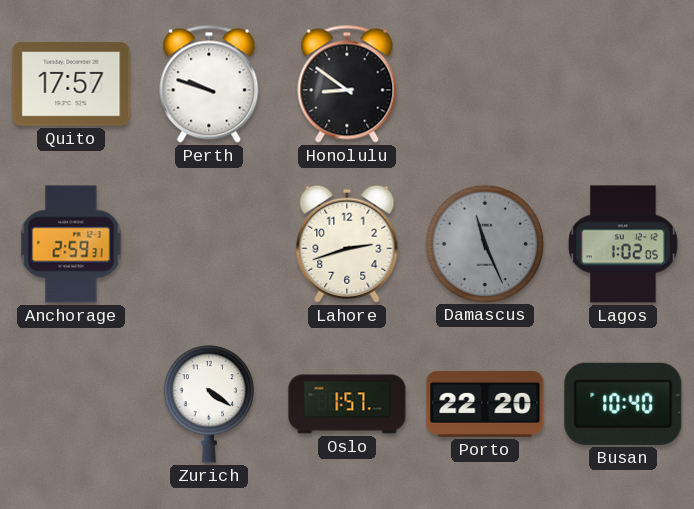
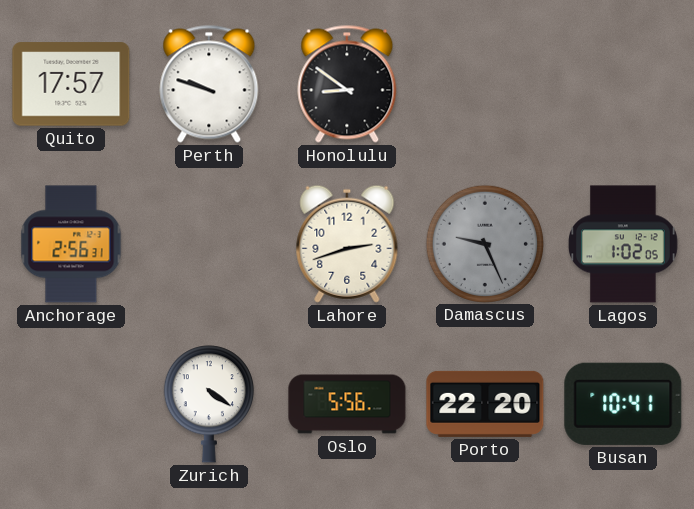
Anchorage: 2:59 -> 2:56 (71, 244)
Damascus: 11:26 -> 9:26 (484, 243)
Oslo: 1:57 -> 5:56 (347, 404)
Busan: 10:40 -> 10:41 (623, 404)
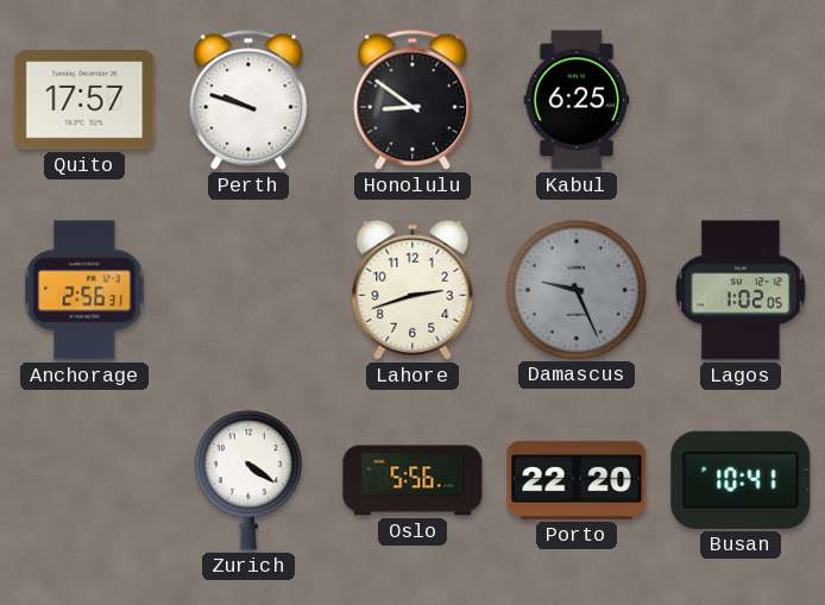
Kabul: none -> 6:25 (577, 100)
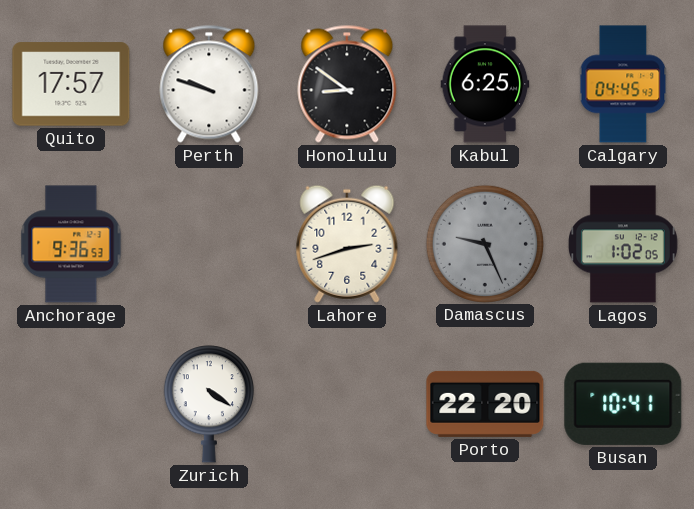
Calgary: none -> 04:45 (623, 84)
Anchorage: 2:56 -> 9:36 (71, 244)
Oslo: 5:56 -> none (413, 480)
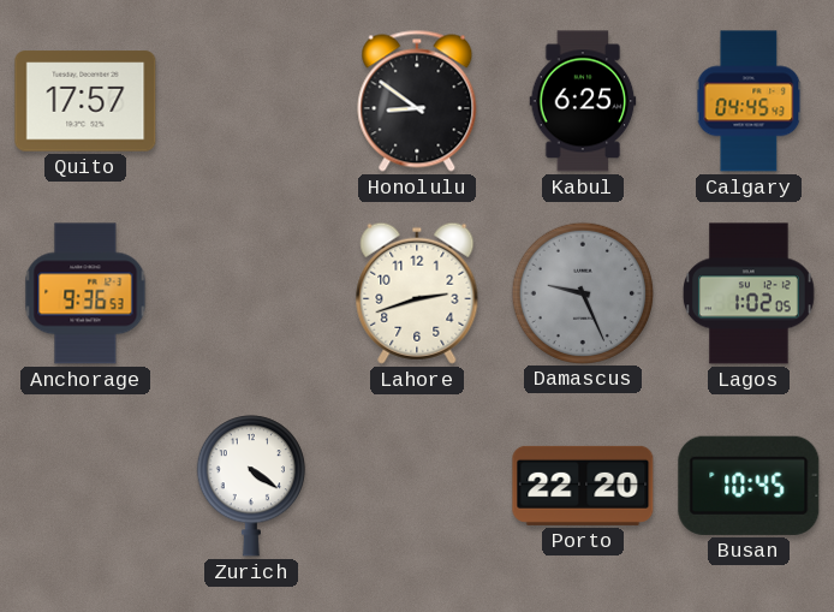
Perth: 9:48 -> none (209, 84)
Busan: 10:41 -> 10:45 (749, 486)
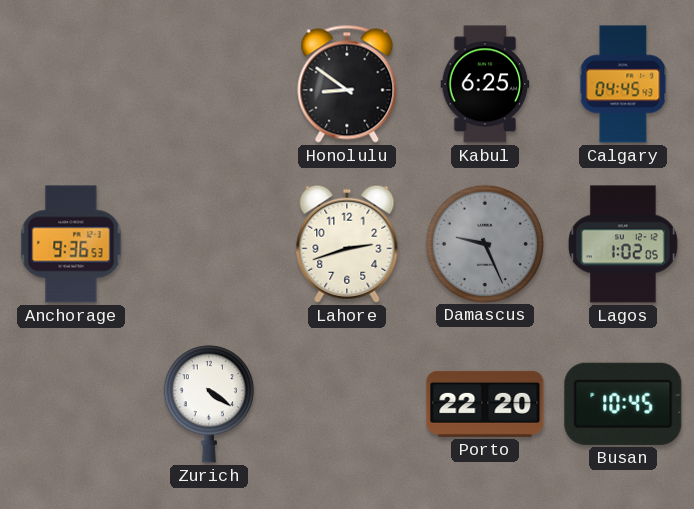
Quito: 17:57 -> none (85, 101)
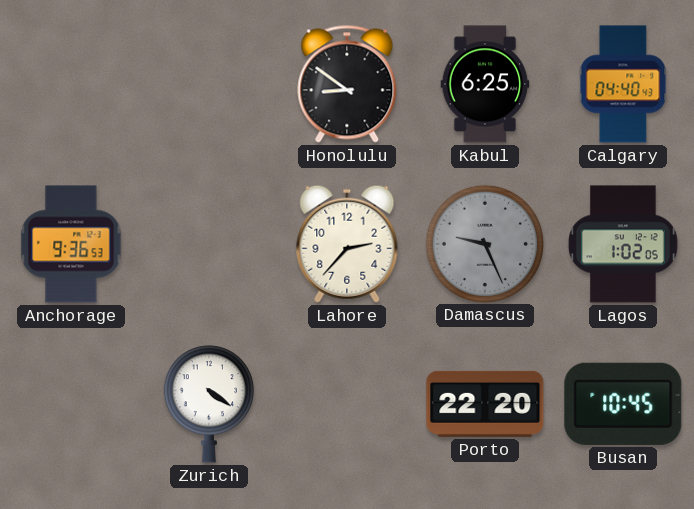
Calgary: 04:45 -> 04:40 (623, 84)
Lahore: 2:42 -> 2:37 (347, 244)
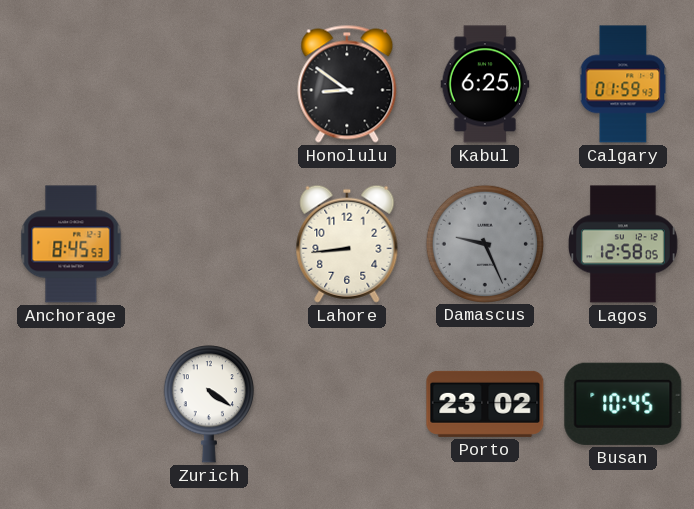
Calgary: 04:40 -> 01:59 (623, 84)
Anchorage: 9:36 -> 8:45 (71, 244)
Lahore: 2:37 -> 8:44 (347, 244)
Lagos: 1:02 -> 12:58 (624, 244)
Porto: 22:20 -> 23:02 (485, 404)
